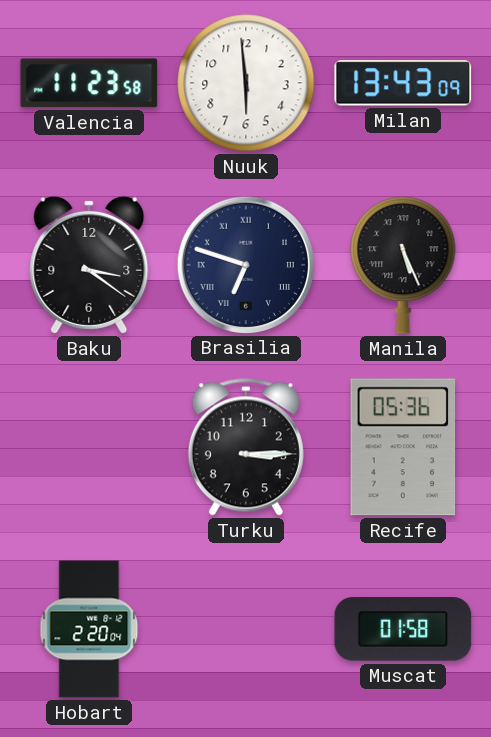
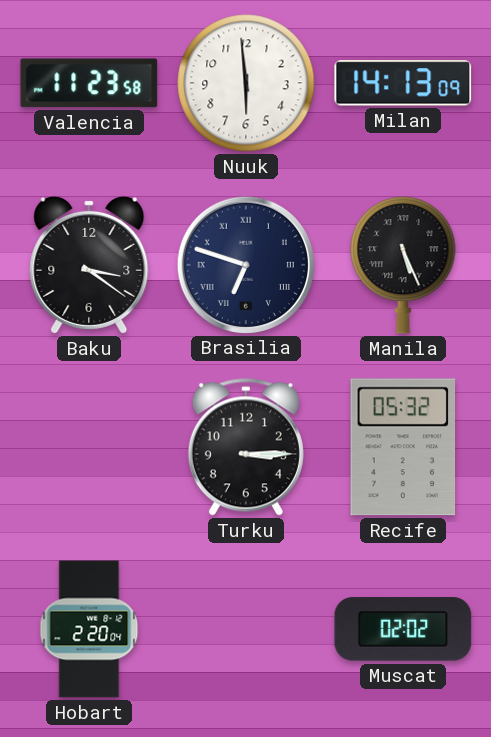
Milan: 13:43 -> 14:13 (403, 83)
Recife: 05:36 -> 05:32 (403, 447)
Muscat: 01:58 -> 02:02 (403, 629)
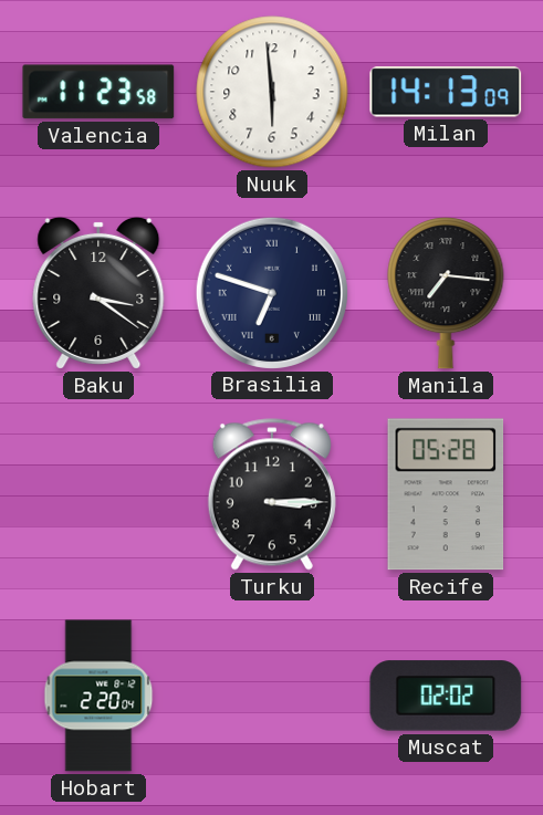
Manila: 5:26 -> 7:16 (446, 294)
Recife: 05:32 -> 05:28 (446, 494)
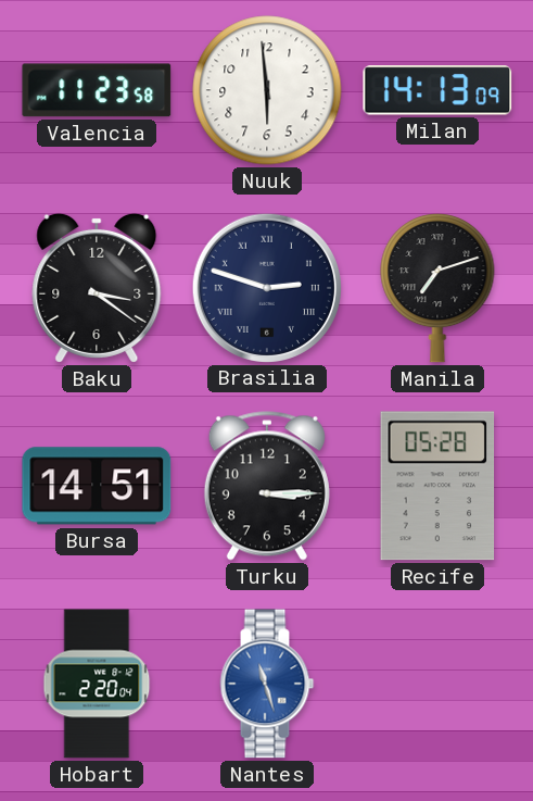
Brasilia: 6:48 -> 2:48 (266, 287)
Manila: 7:16 -> 7:12 (437, 289)
Bursa: none -> 14:51 (97, 486)
Nantes: none -> 11:27 (267, 684)
Muscat: 02:02 -> none (446, 696)
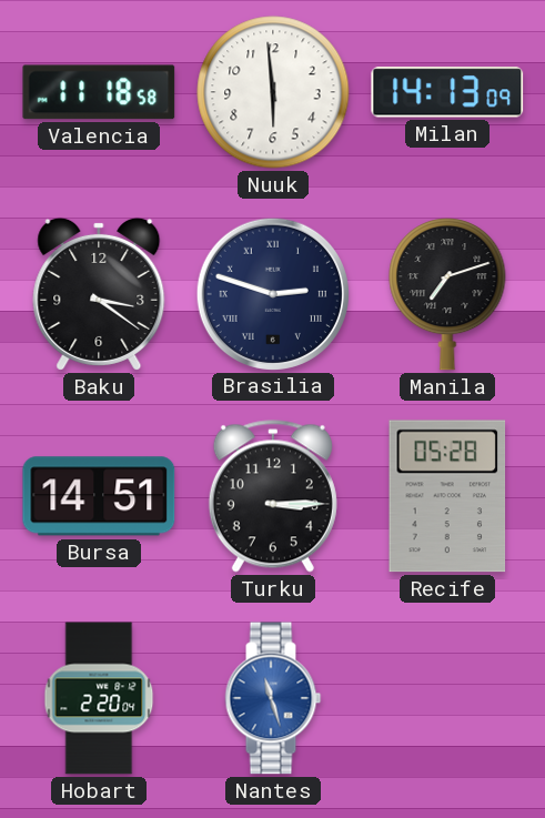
Valencia: 11:23 -> 11:18 (99, 92)
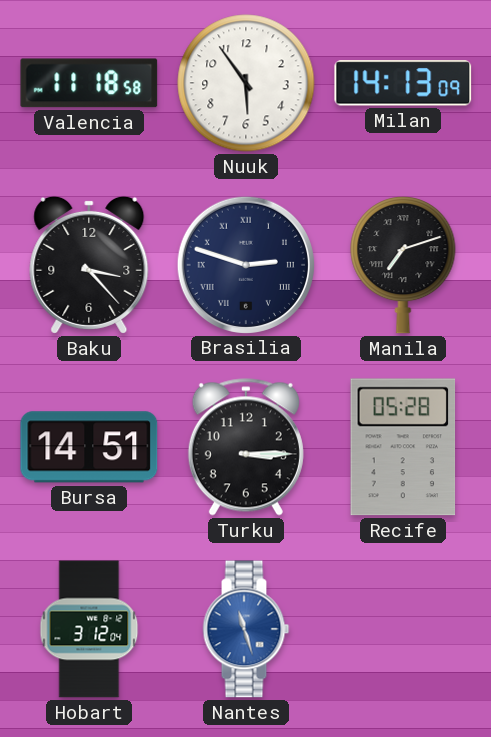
Nuuk: 5:59 -> 5:54 (246, 83)
Baku: 3:21 -> 3:23 (89, 265)
Hobart: 2:20 -> 3:12 (89, 629)
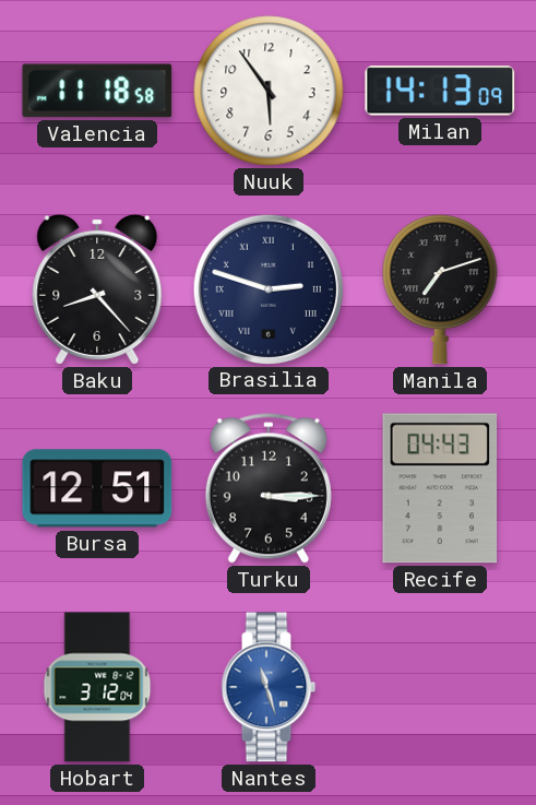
Baku: 3:23 -> 8:23 (97, 289)
Bursa: 14:51 -> 12:51 (97, 488)
Recife: 05:28 -> 04:43 (440, 488)
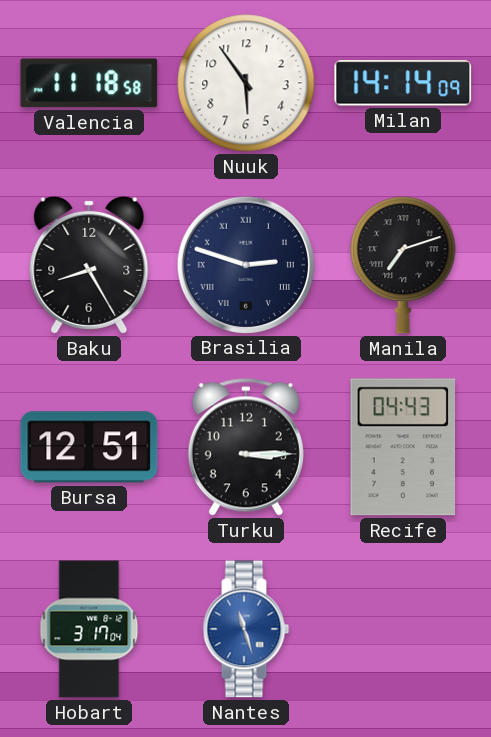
Milan: 14:13 -> 14:14 (403, 83)
Baku: 8:23 -> 8:25 (89, 265)
Hobart: 3:12 -> 3:17 (89, 629)
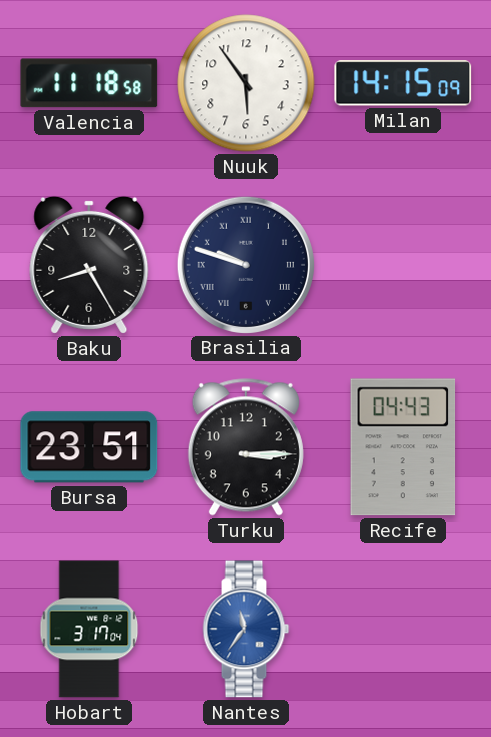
Milan: 14:14 -> 14:15 (403, 83)
Brasilia: 2:48 -> 9:48 (245, 264)
Manila: 7:12 -> none (403, 266)
Bursa: 12:51 -> 23:51 (89, 447)
Nantes: 11:27 -> 11:36 (246, 629)
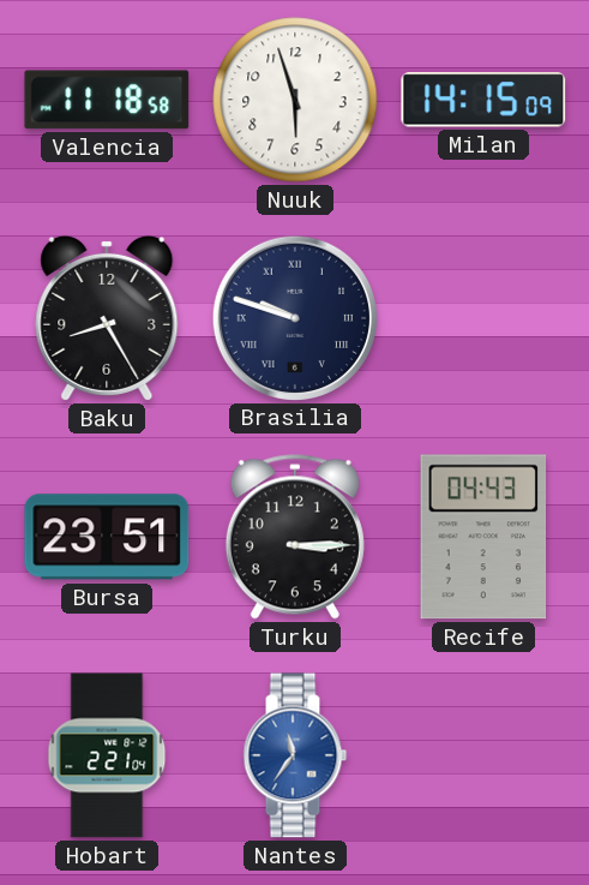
Nuuk: 5:54 -> 5:57 (295, 100)
Hobart: 3:17 -> 2:21 (107, 755)
